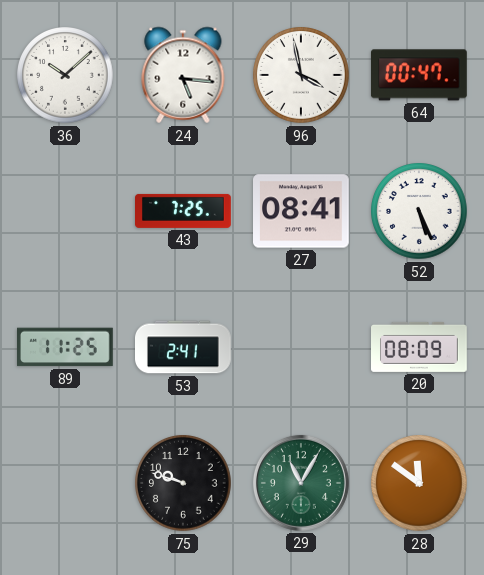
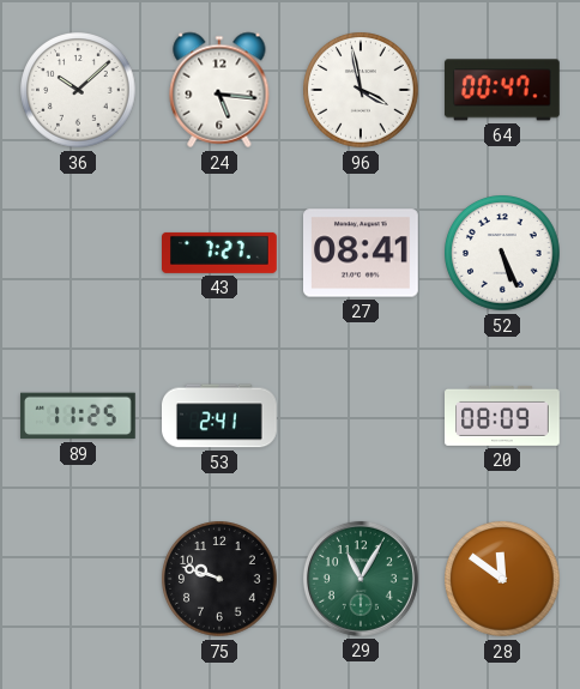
43: 7:25 -> 7:27 (220, 253)
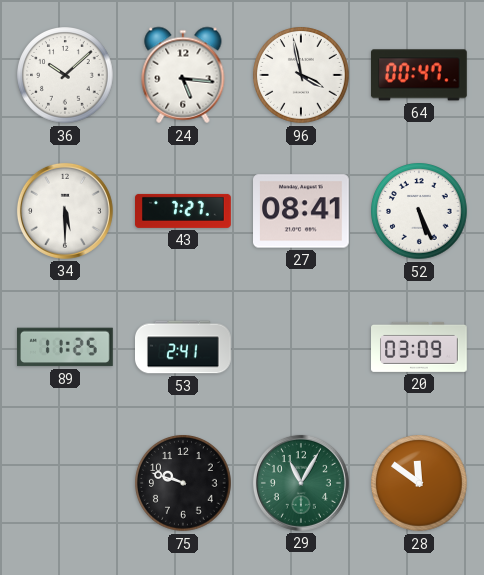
34: none -> 5:30 (65, 211)
20: 08:09 -> 03:09 (419, 347)
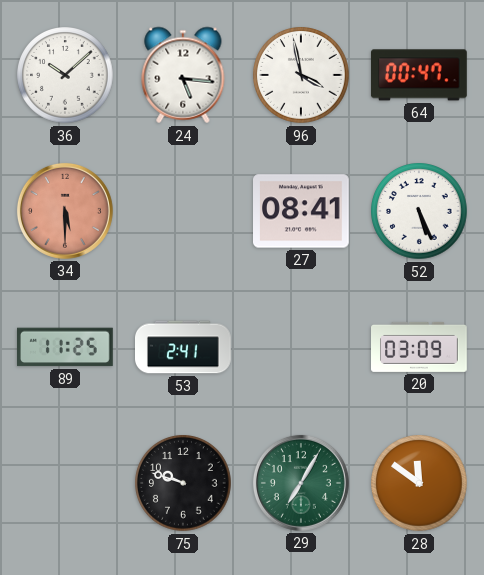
34 dial: white -> salmon (65, 211)
43: 7:27 -> none (184, 211)
29: 11:05 -> 7:05 (301, 483)
